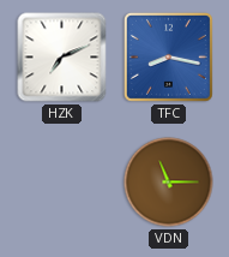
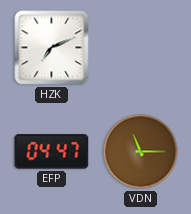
TFC: 8:17 -> none (168, 56)
EFP: none -> 04:47 (52, 152)
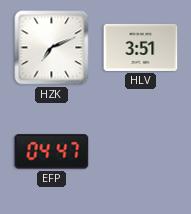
HLV: none -> 3:51 (141, 47)
VDN: 11:15 -> none (141, 152)
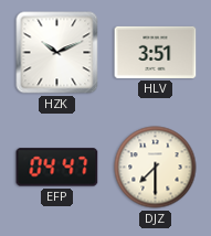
HZK: 7:11 -> 10:11 (57, 53)
DJZ: none -> 7:30 (156, 168)
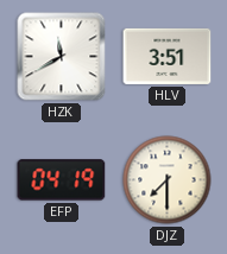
HZK: 10:11 -> 11:40 (62, 57)
EFP: 04:47 -> 04:19 (62, 180)
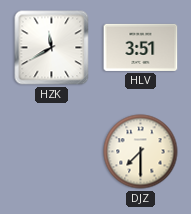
EFP: 04:19 -> none (62, 180)
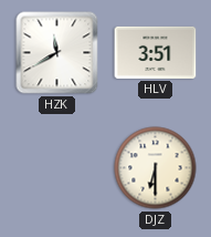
DJZ: 7:30 -> 6:30 (156, 168)
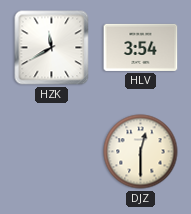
HLV: 3:51 -> 3:54 (141, 47)
DJZ: 6:30 -> 12:30 (141, 152)
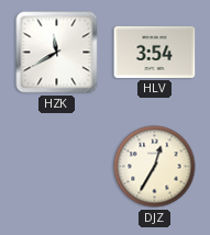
DJZ: 12:30 -> 12:35 (155, 167)
